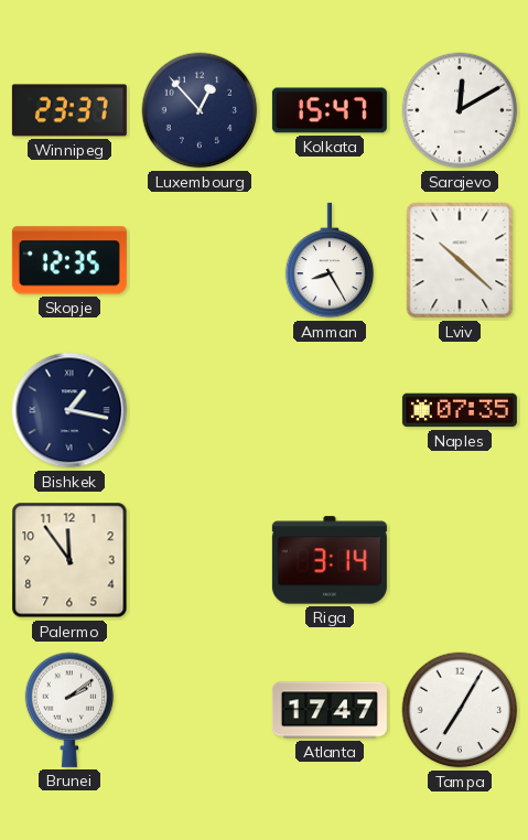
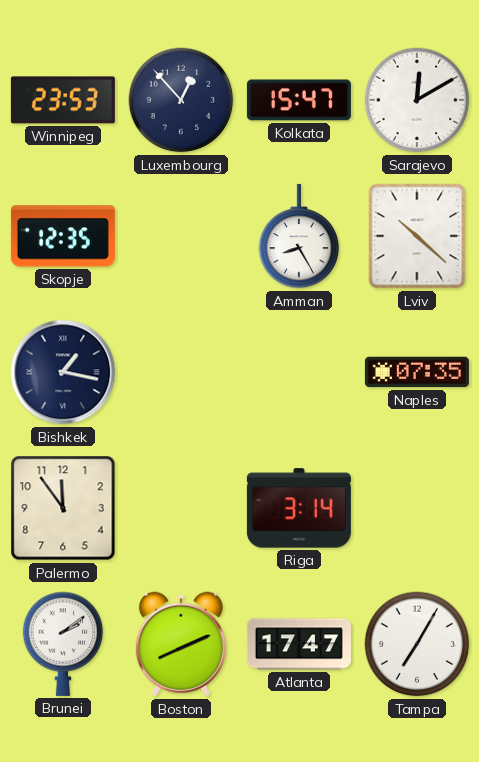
Winnipeg: 23:37 -> 23:53 (63, 100)
Boston: none -> 8:11 (181, 644)
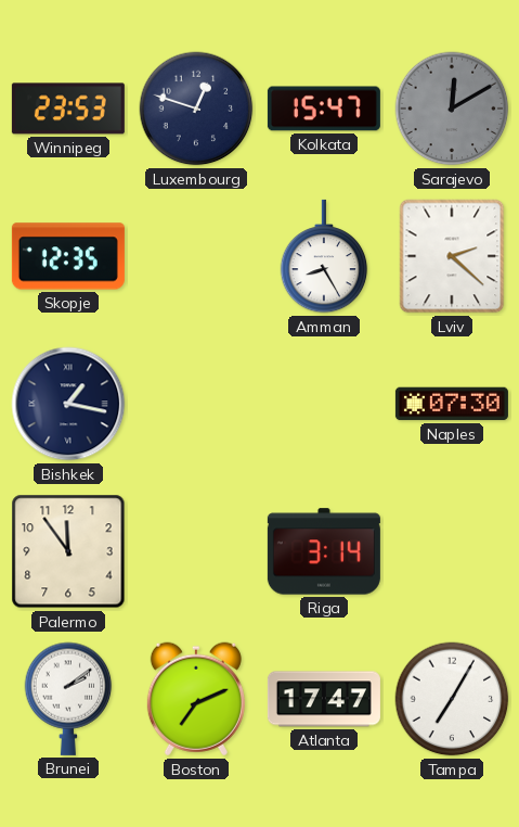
Luxembourg: 12:53 -> 12:48 (196, 109)
Sarajevo dial: white -> grey (452, 109)
Lviv: 10:22 -> 2:22 (452, 256)
Naples: 07:35 -> 07:30 (452, 404)
Boston: 8:11 -> 7:11 (196, 699)
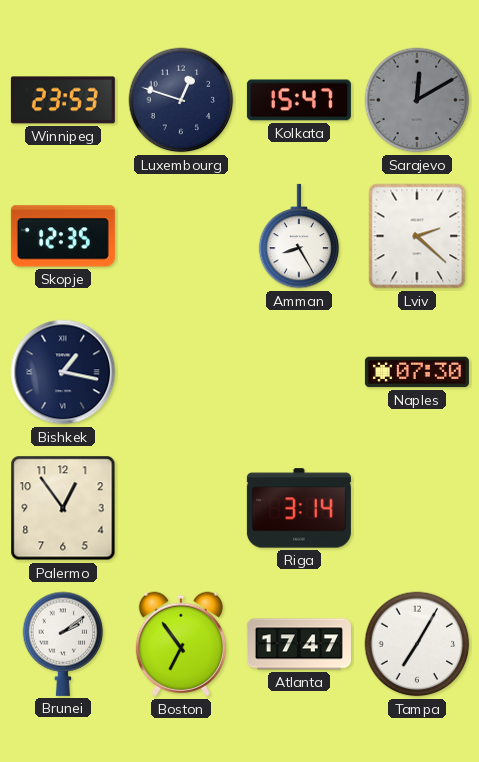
Palermo: 11:54 -> 12:54 (63, 508)
Boston: 7:11 -> 6:54 (181, 644)
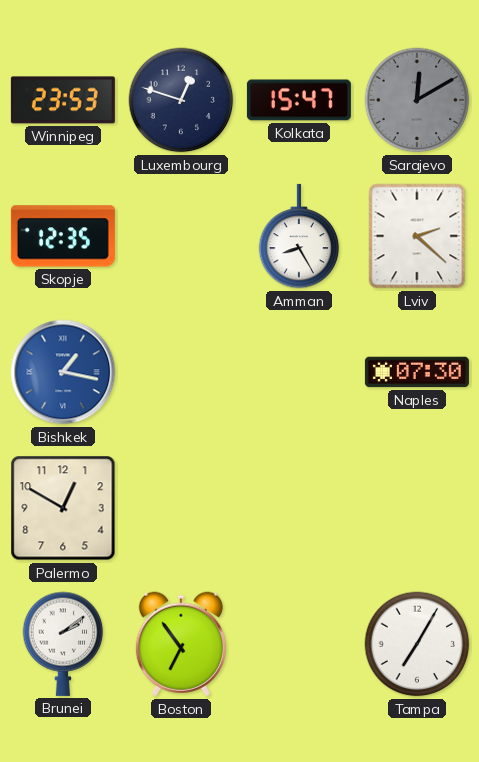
Bishkek dial: navy -> blue (63, 372)
Palermo: 12:54 -> 12:50 (63, 508)
Riga: 3:14 -> none (299, 508)
Atlanta: 17:47 -> none (299, 644)
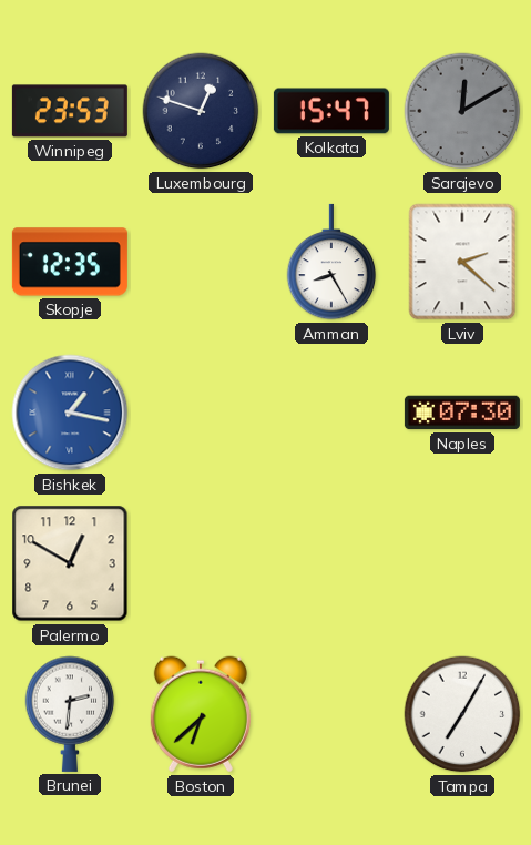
Brunei: 2:09 -> 2:31 (70, 714)
Boston: 6:54 -> 6:38 (201, 714)
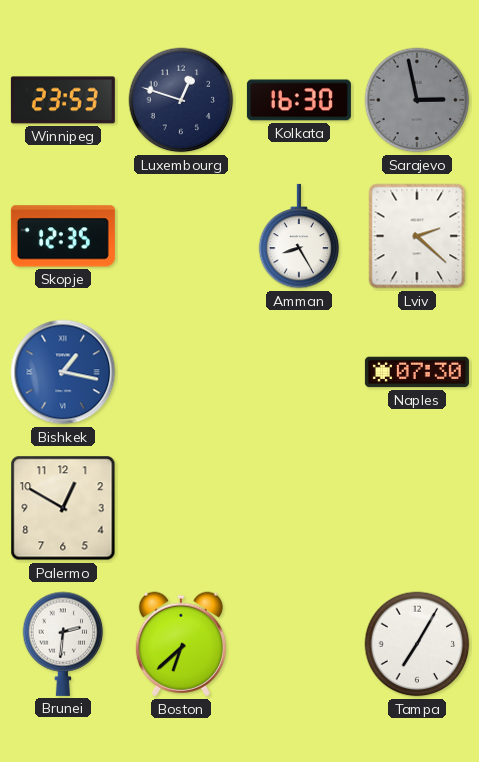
Kolkata: 15:47 -> 16:30 (299, 100)
Sarajevo: 12:10 -> 2:58 (417, 100)
